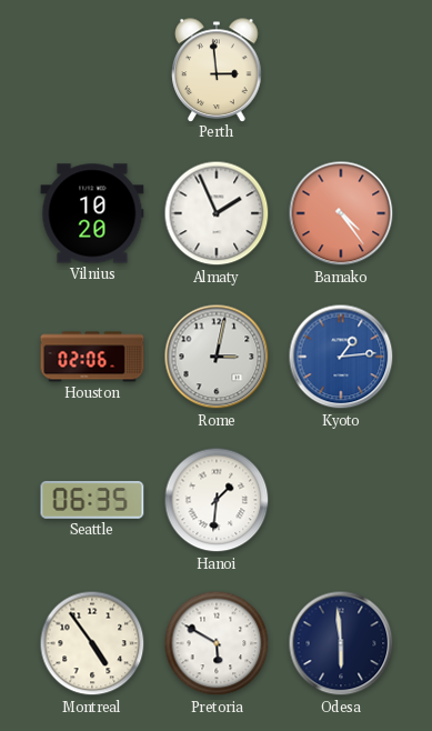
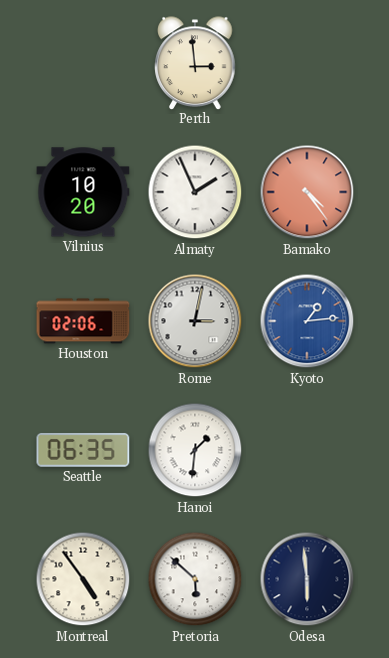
Pretoria: 5:50 -> 5:52 (195, 579)
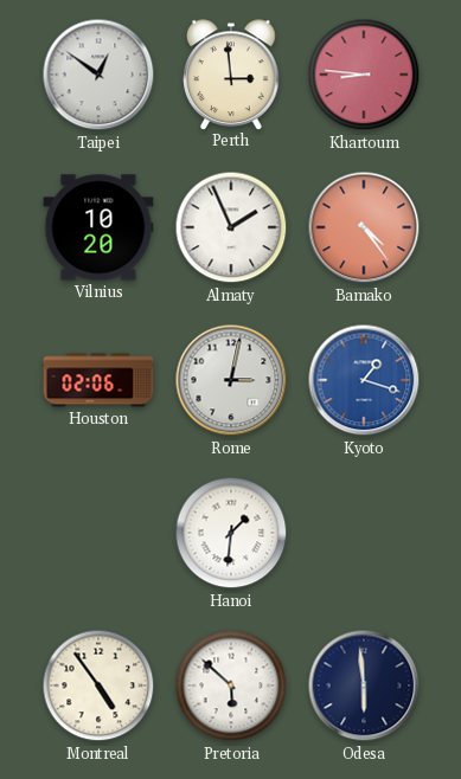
Taipei: none -> 12:51 (98, 75)
Khartoum: none -> 8:46 (364, 75)
Kyoto: 1:14 -> 1:18 (364, 380)
Seattle: 06:35 -> none (83, 450)
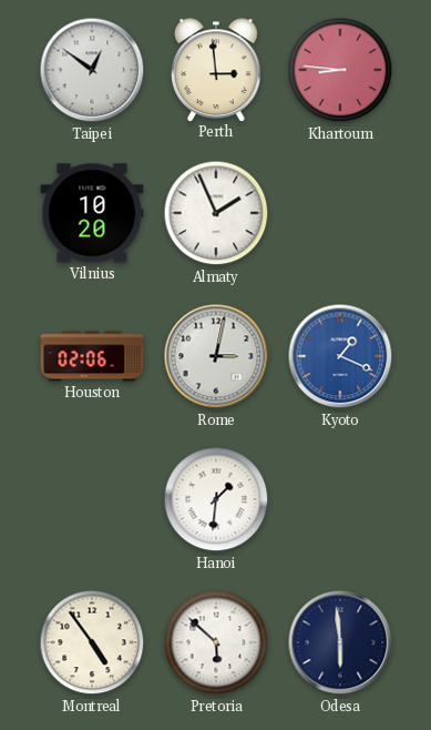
Bamako: 4:24 -> none (364, 227)
Kyoto: 1:18 -> 1:19 (340, 356)
